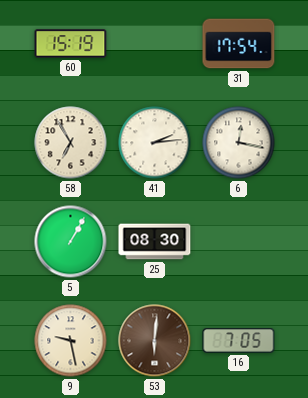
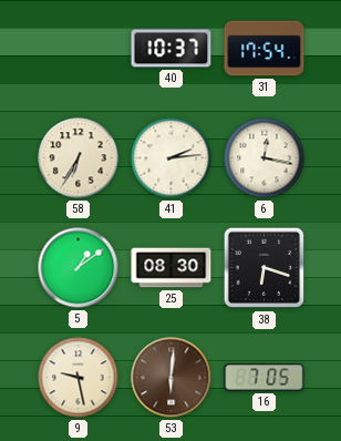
60: 15:19 -> none (71, 44)
40: none -> 10:37 (172, 49)
58: 6:55 -> 6:35 (79, 158)
5: 1:05 -> 1:09 (79, 268)
38: none -> 6:18 (265, 268)
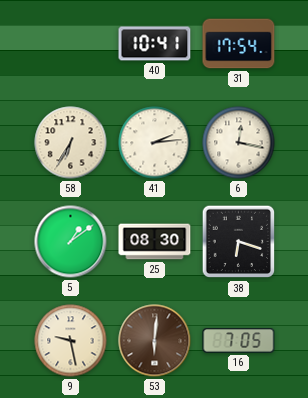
40: 10:37 -> 10:41 (155, 44)
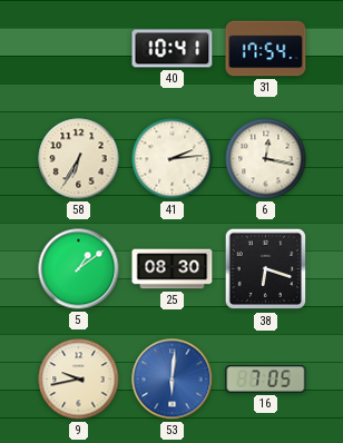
9: 9:28 -> 9:43 (79, 380)
53 dial: brown -> blue (173, 380)
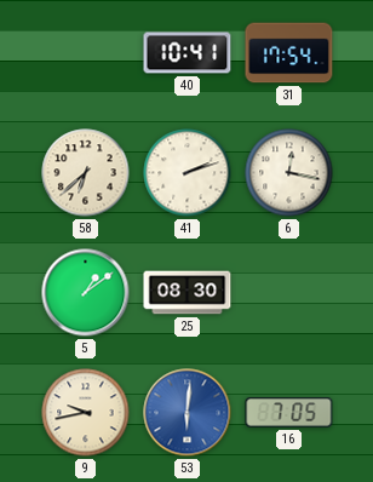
58: 6:35 -> 6:38 (86, 173)
41: 2:14 -> 2:12 (188, 173)
38: 6:18 -> none (266, 269)
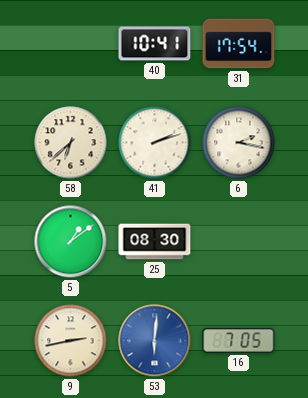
6: 12:17 -> 2:17 (239, 143)
9: 9:43 -> 2:43 (71, 341)
